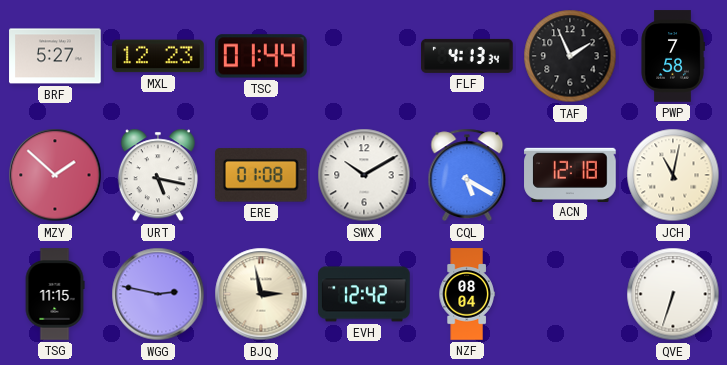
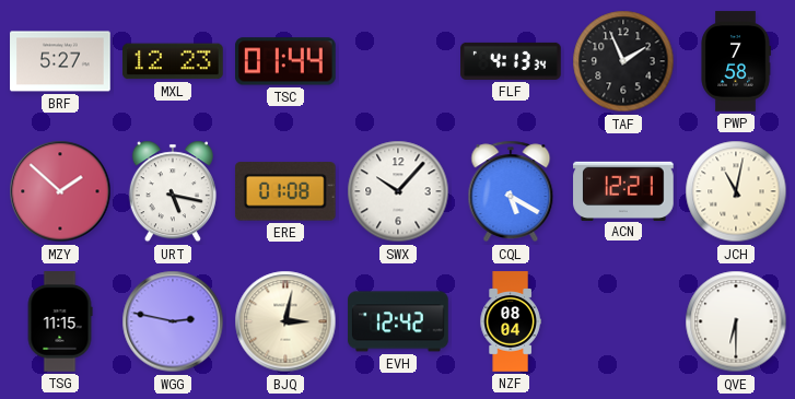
SWX: 10:10 -> 10:07 (398, 191)
ACN: 12:18 -> 12:21 (623, 190)
BJQ: 2:58 -> 3:02 (285, 321)
QVE: 6:33 -> 6:30 (736, 321)
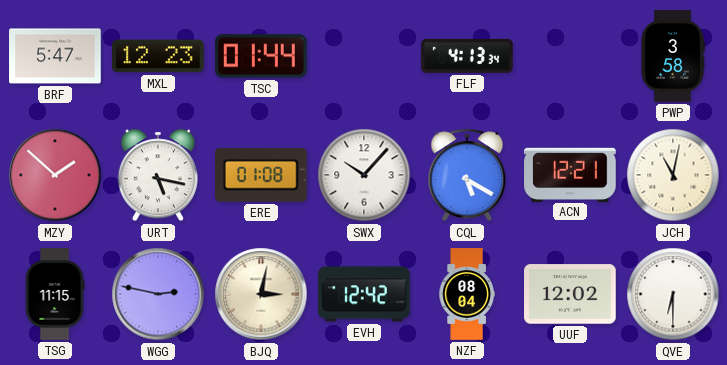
BRF: 5:27 -> 5:47 (55, 56)
TAF: 1:56 -> none (623, 61)
PWP: 7:58 -> 3:58 (673, 56)
UUF: none -> 12:02 (570, 294)
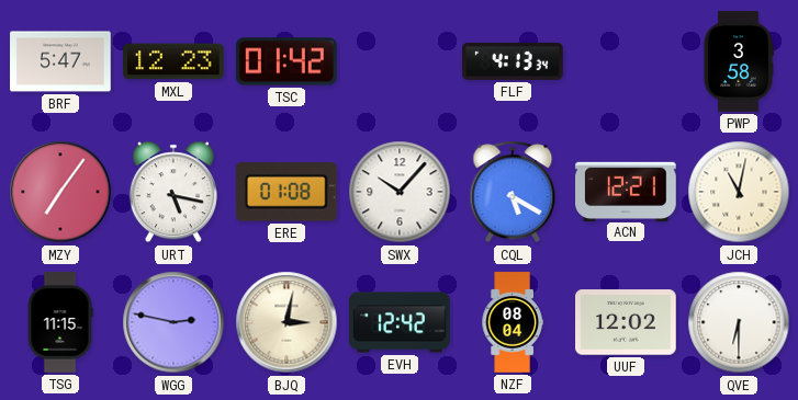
TSC: 01:44 -> 01:42 (288, 61)
MZY: 1:52 -> 7:06 (60, 192)
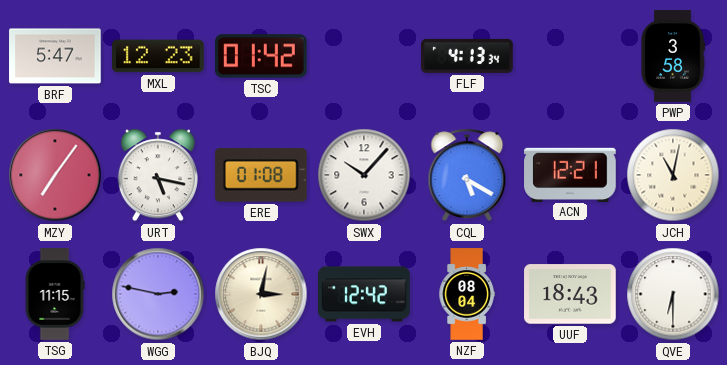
UUF: 12:02 -> 18:43 (570, 294)
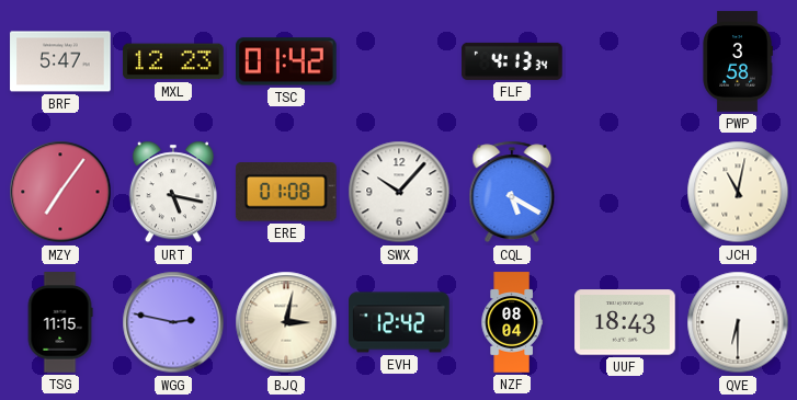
ACN: 12:21 -> none (570, 174)
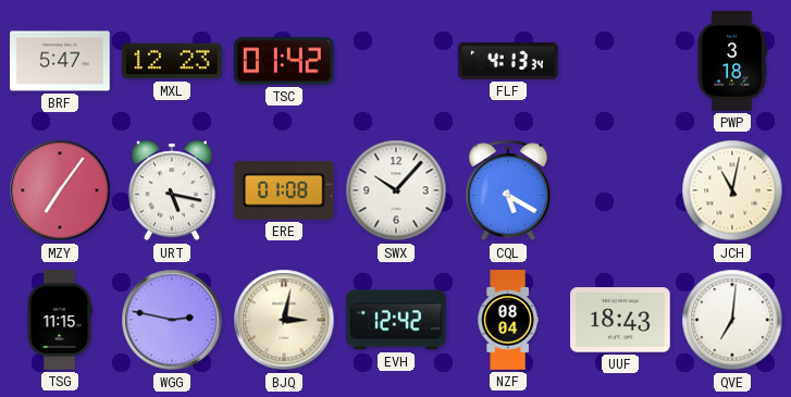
PWP: 3:58 -> 3:18 (732, 61)
QVE: 6:30 -> 7:01 (732, 320)
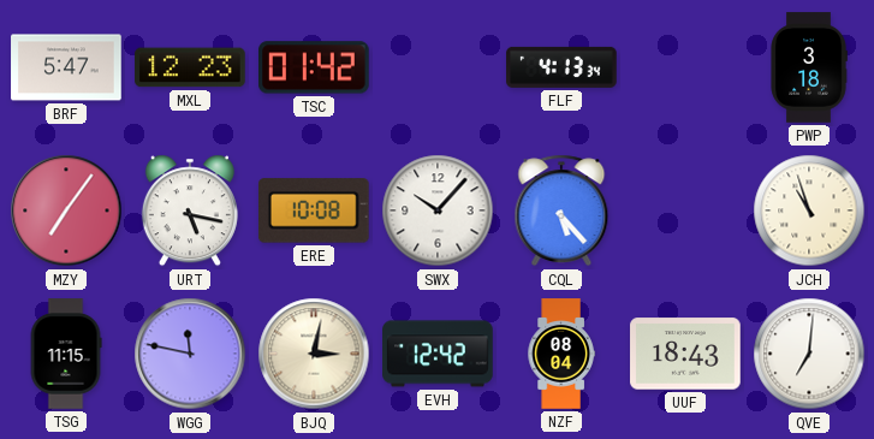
ERE: 01:08 -> 10:08 (314, 210)
CQL: 5:20 -> 5:23 (561, 210)
JCH: 11:02 -> 10:57 (809, 210)
WGG: 2:47 -> 11:47 (190, 354)
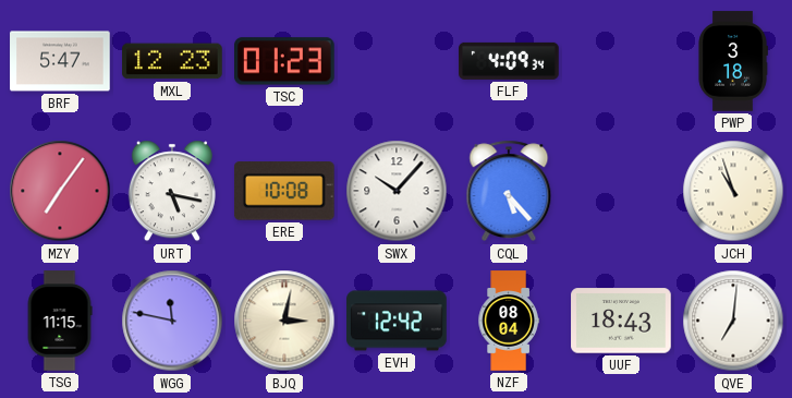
TSC: 01:42 -> 01:23 (285, 61)
FLF: 4:13 -> 4:09 (509, 61)
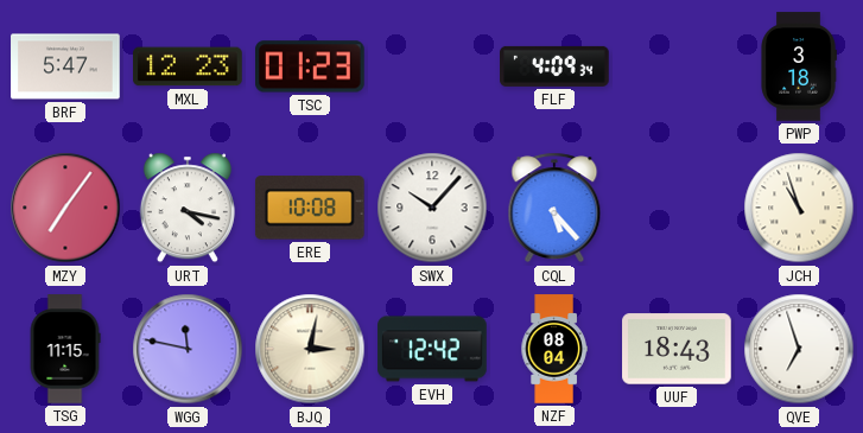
URT: 5:17 -> 4:17 (188, 208)
QVE: 7:01 -> 6:57 (799, 349)
